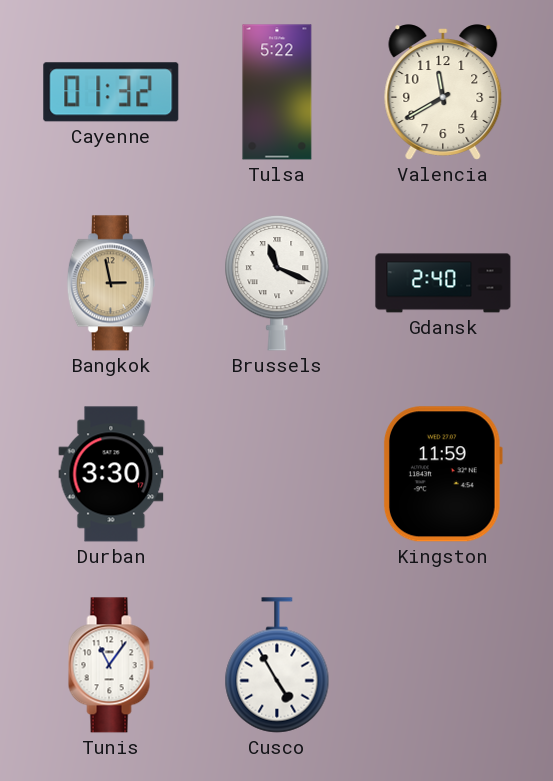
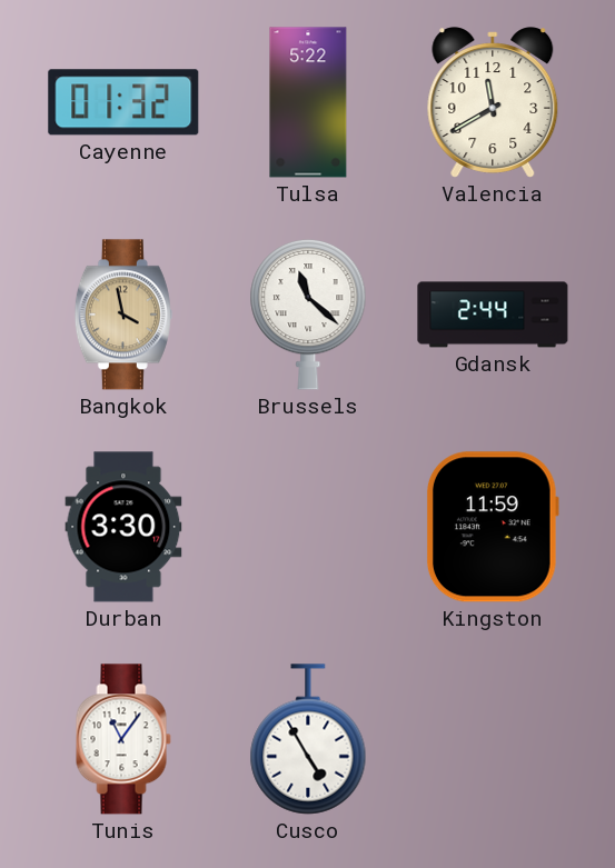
Bangkok: 2:58 -> 3:58 (123, 315)
Brussels: 11:19 -> 11:22 (308, 315)
Gdansk: 2:40 -> 2:44 (493, 315)
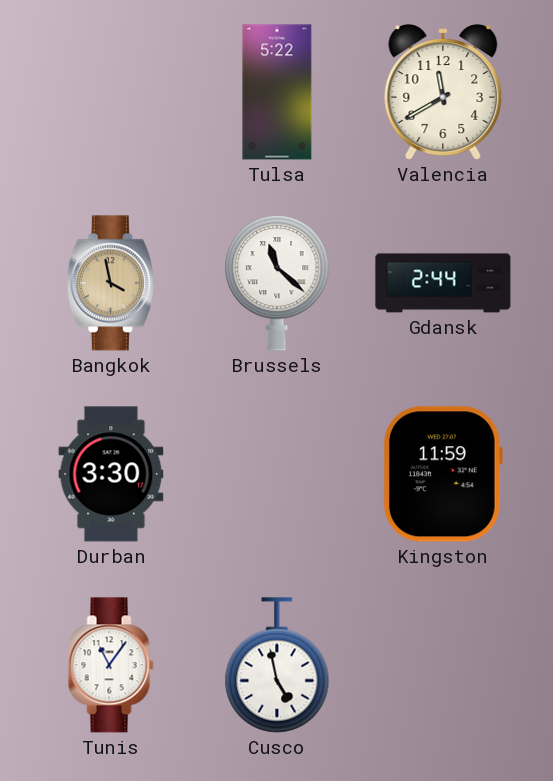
Cayenne: 01:32 -> none (123, 102)
Cusco: 4:55 -> 4:58 (277, 665)
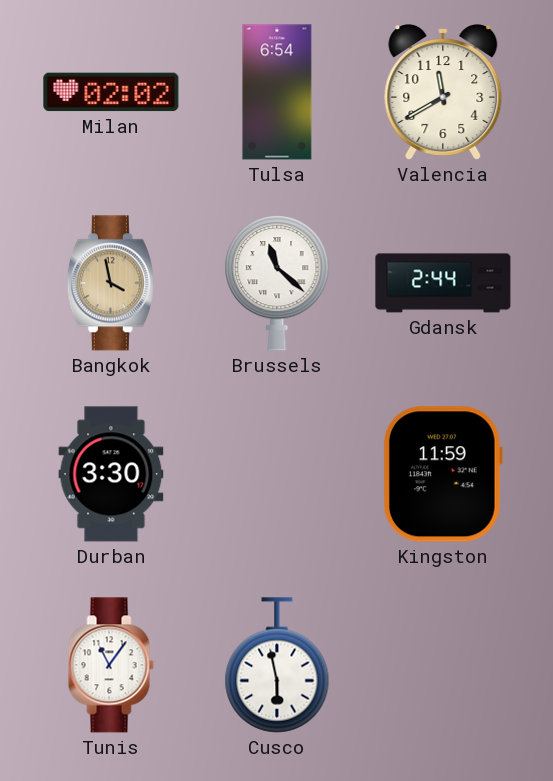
Milan: none -> 02:02 (111, 92)
Tulsa: 5:22 -> 6:54 (277, 92)
Cusco: 4:58 -> 5:58 (277, 665)
